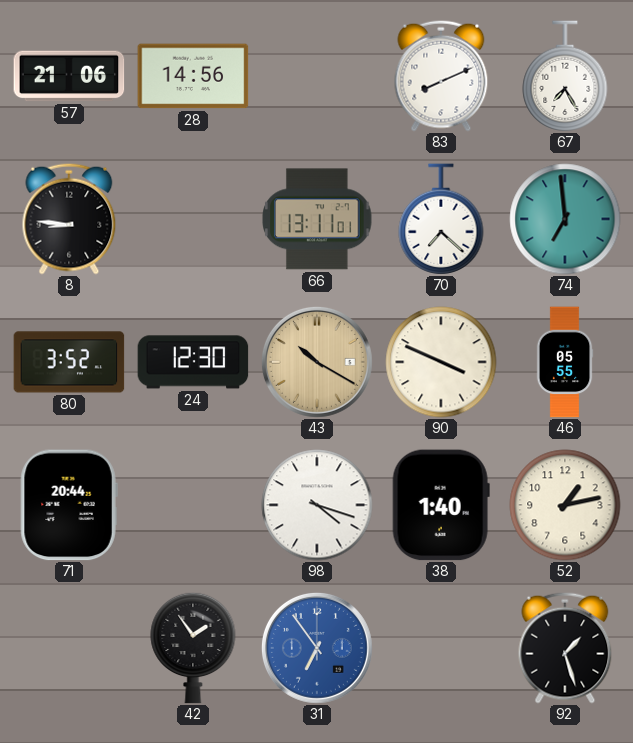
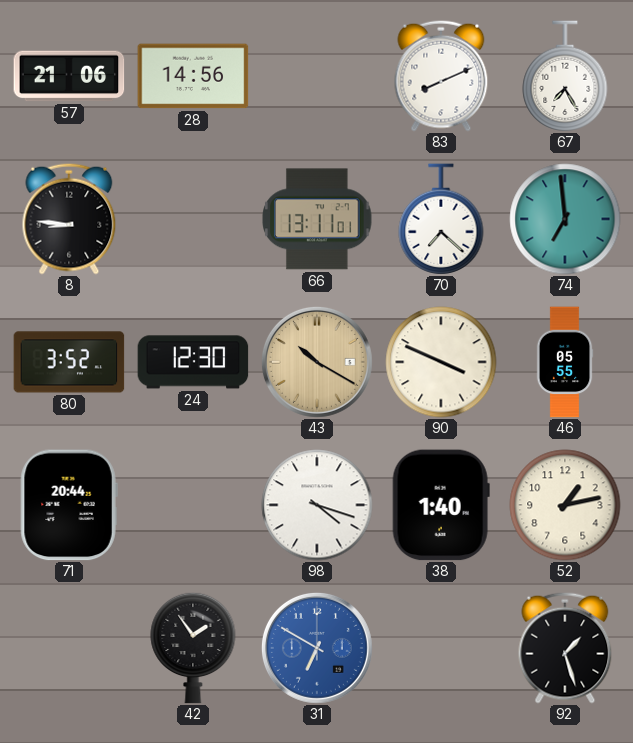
31: 6:54 -> 6:50 (317, 648)
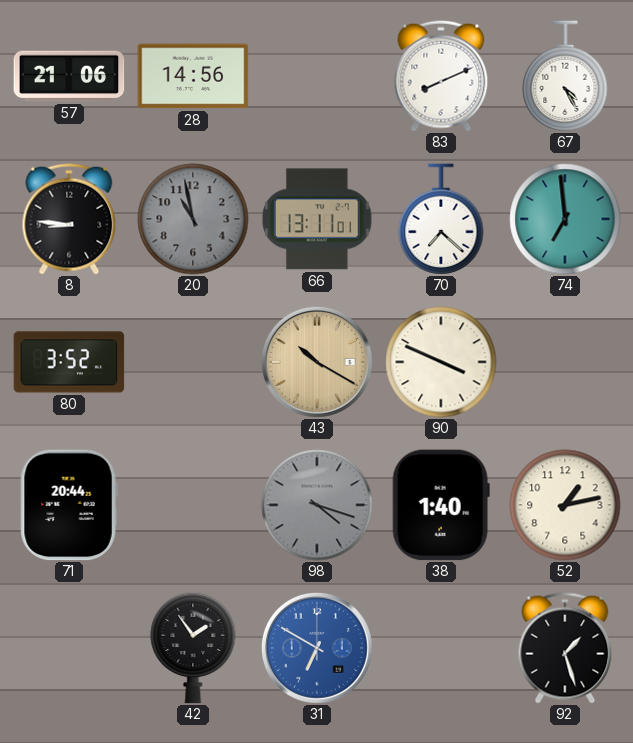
67: 7:25 -> 4:25 (565, 76)
20: none -> 10:58 (193, 219)
24: 12:30 -> none (193, 362)
46: 05:55 -> none (565, 362)
98 dial: white -> grey (317, 505)
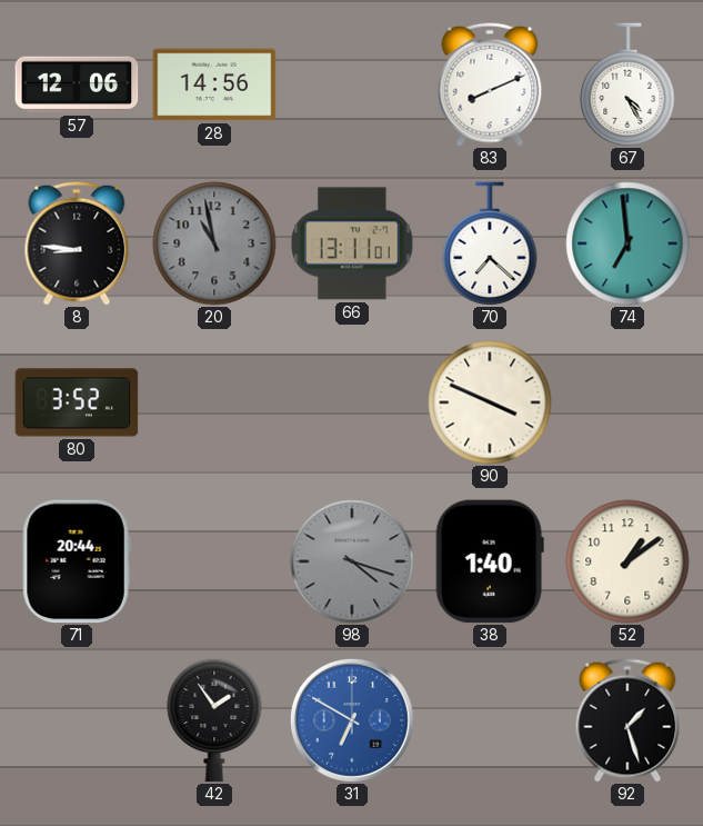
57: 21:06 -> 12:06 (77, 84)
43: 10:20 -> none (317, 362)
52: 1:13 -> 1:09 (627, 561)
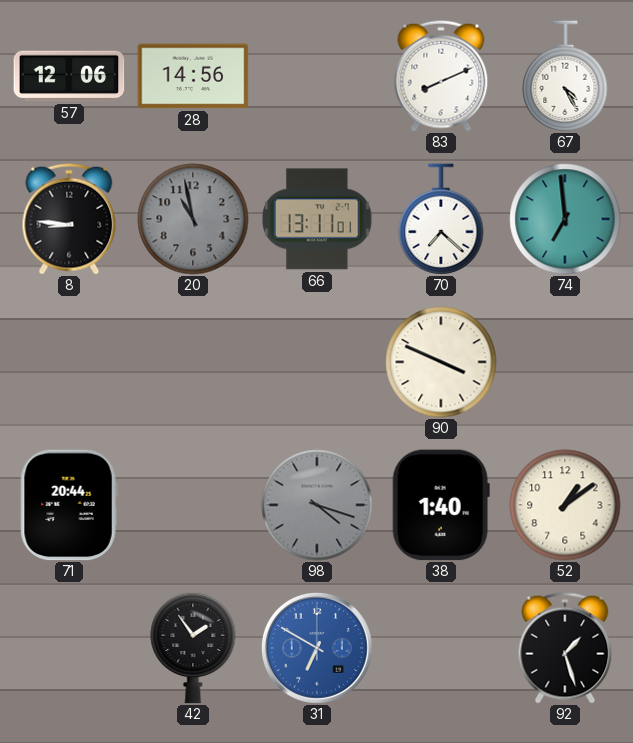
80: 3:52 -> none (77, 402)
